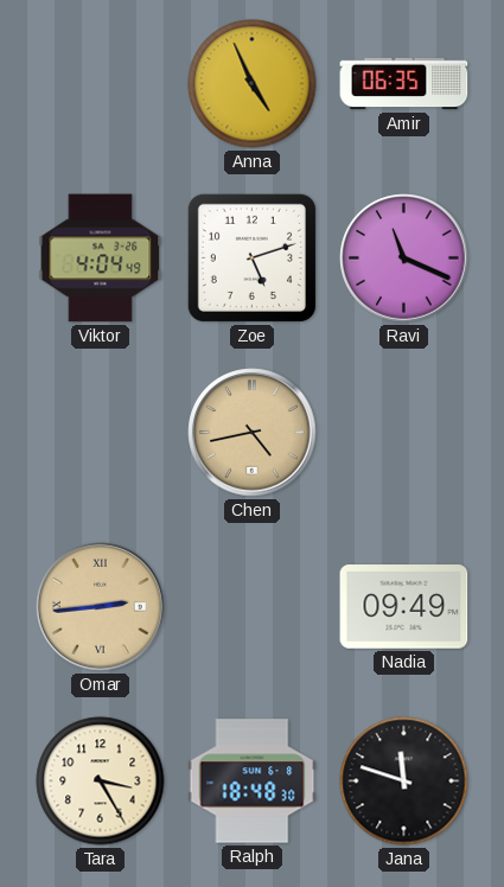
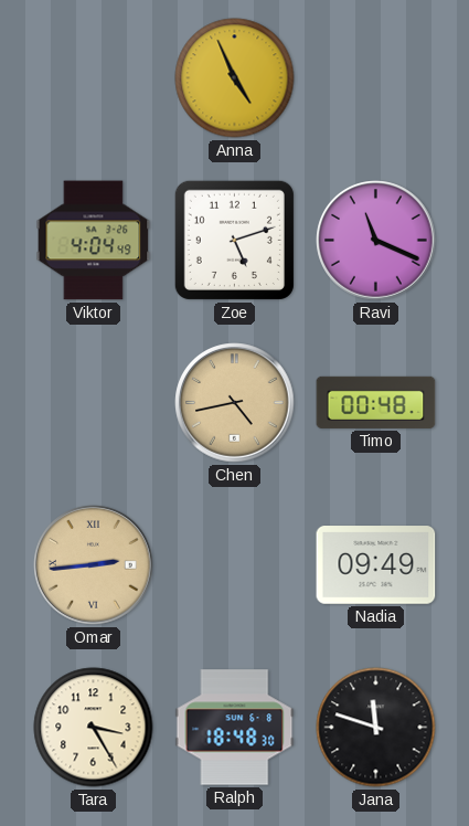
Amir: 06:35 -> none (404, 84)
Timo: none -> 00:48 (376, 402)
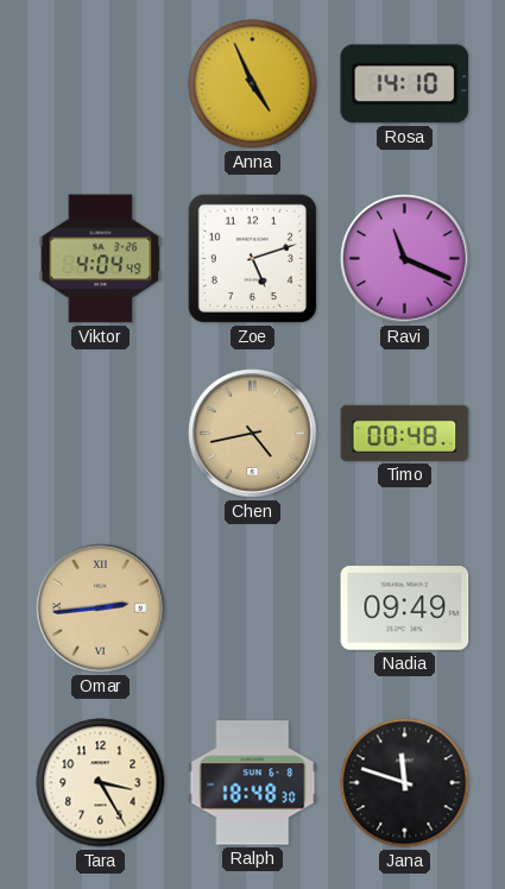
Rosa: none -> 14:10 (405, 84)
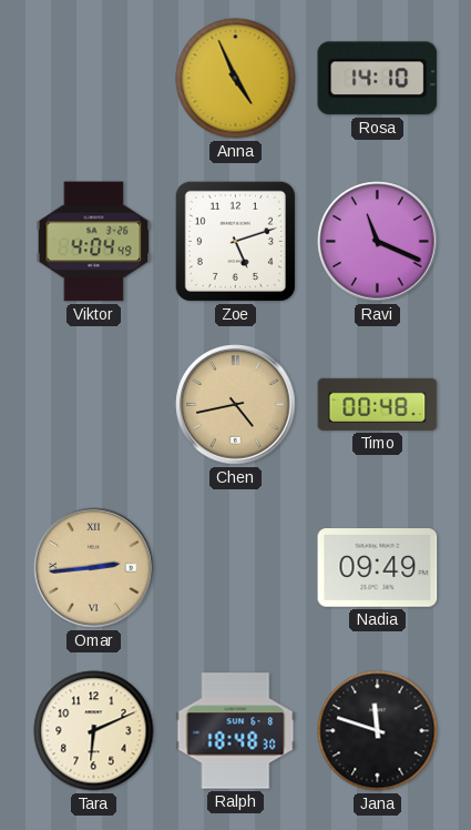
Tara: 3:25 -> 6:11 (94, 731)
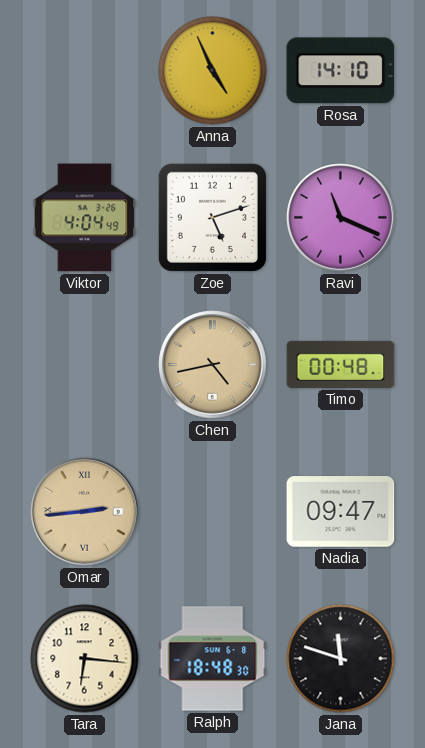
Nadia: 09:49 -> 09:47 (341, 512)
Tara: 6:11 -> 6:16 (85, 659)
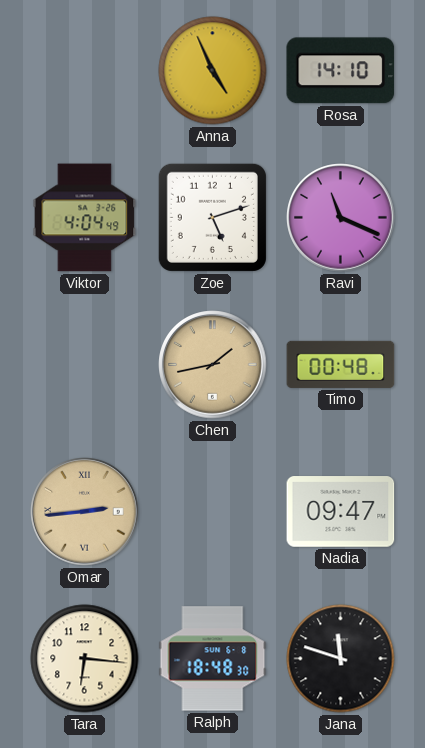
Chen: 4:43 -> 1:43 (213, 365)
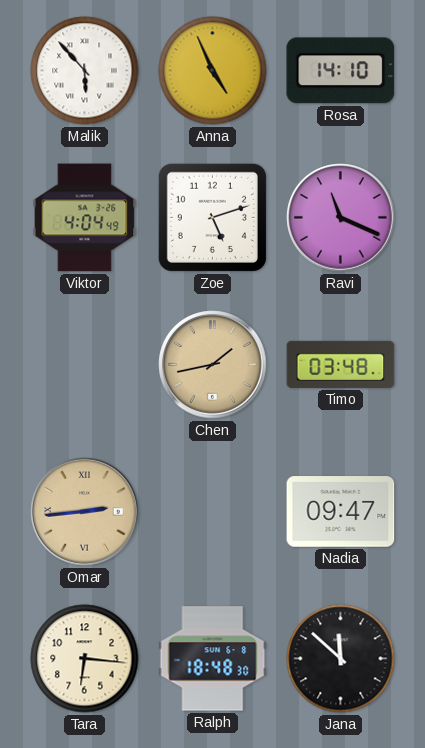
Malik: none -> 5:53 (85, 71)
Timo: 00:48 -> 03:48 (341, 364)
Jana: 11:48 -> 11:52 (341, 659)
